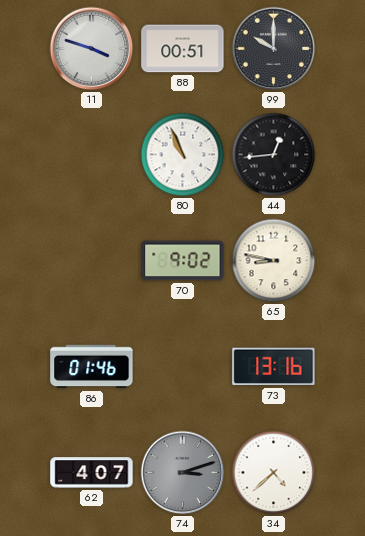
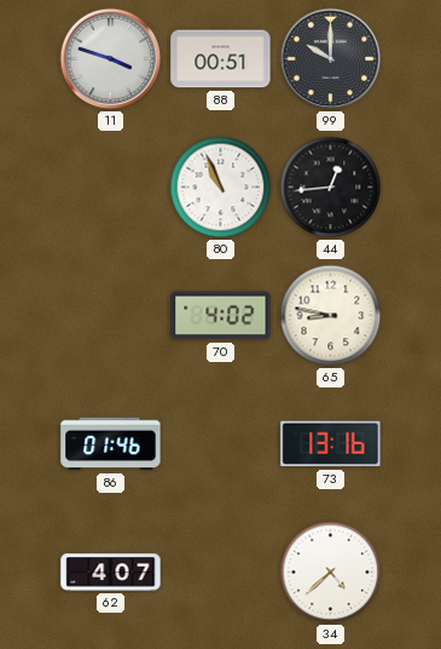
70: 9:02 -> 4:02 (221, 316)
74: 3:12 -> none (183, 473)
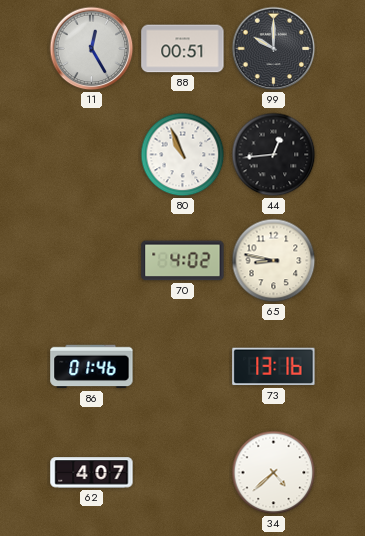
11: 3:48 -> 12:25 (92, 49)
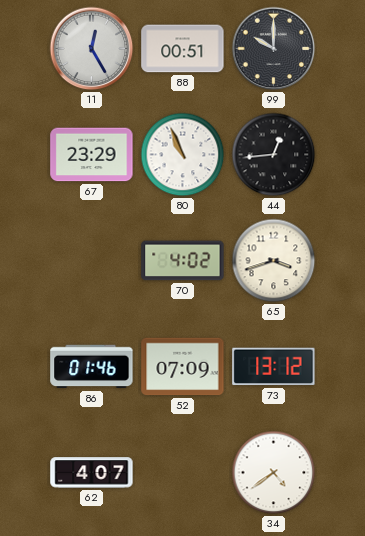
67: none -> 23:29 (92, 155)
65: 8:47 -> 3:42 (274, 261)
52: none -> 07:09 (183, 367)
73: 13:16 -> 13:12 (274, 367)
34: 4:38 -> 4:39 (274, 473)
